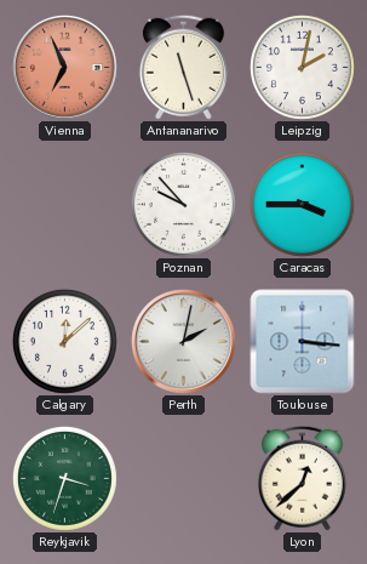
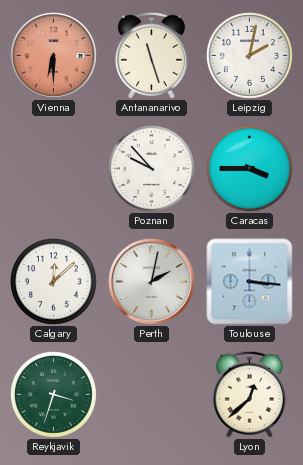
Vienna: 6:56 -> 6:30 (54, 56)
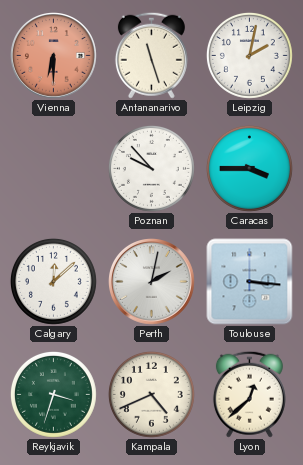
Kampala: none -> 4:41 (151, 394)
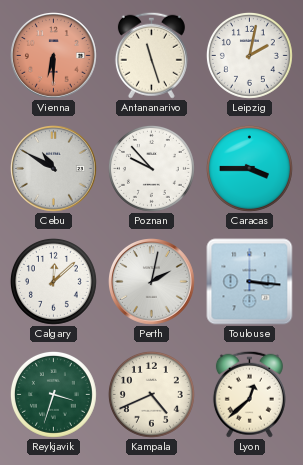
Cebu: none -> 10:50 (54, 169)
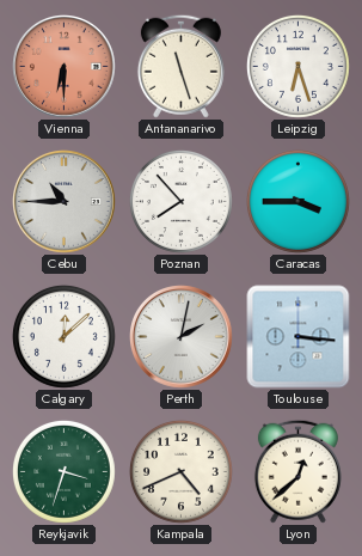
Leipzig: 2:02 -> 6:27 (297, 66)
Cebu: 10:50 -> 10:45 (65, 202)
Poznan: 9:53 -> 7:53 (180, 201)
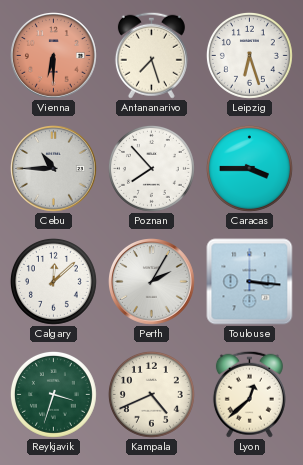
Antananarivo: 11:27 -> 7:27 (151, 55)
Perth: 2:02 -> 2:05 (152, 282)
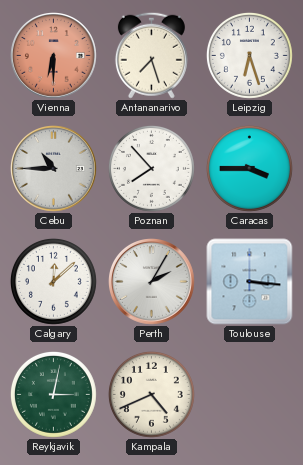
Reykjavik: 3:33 -> 3:02 (53, 394)
Lyon: 12:38 -> none (249, 394)
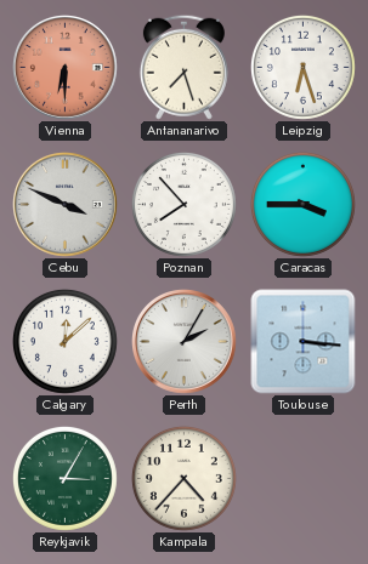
Cebu: 10:45 -> 3:49 (66, 205)
Reykjavik: 3:02 -> 3:05 (64, 478)
Kampala: 4:41 -> 4:37 (183, 478)
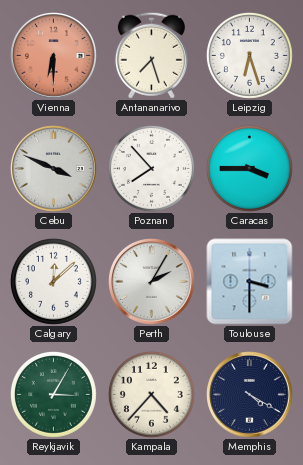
Toulouse: 3:16 -> 3:30 (250, 282)
Memphis: none -> 4:20 (250, 395)
